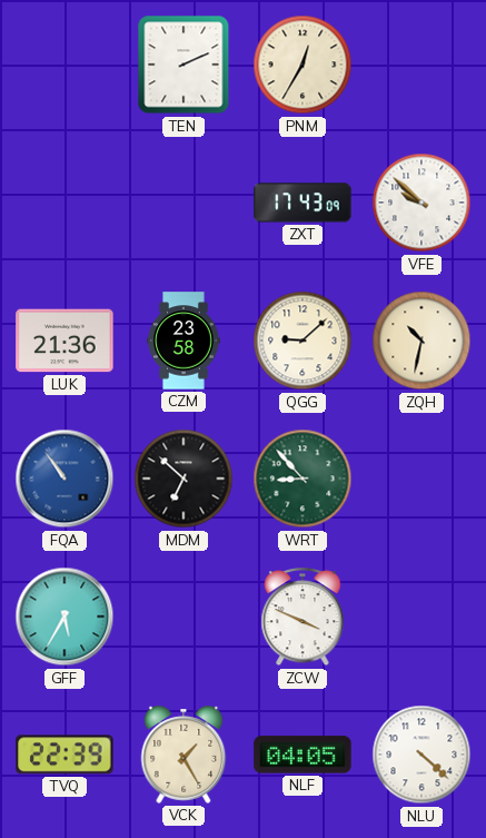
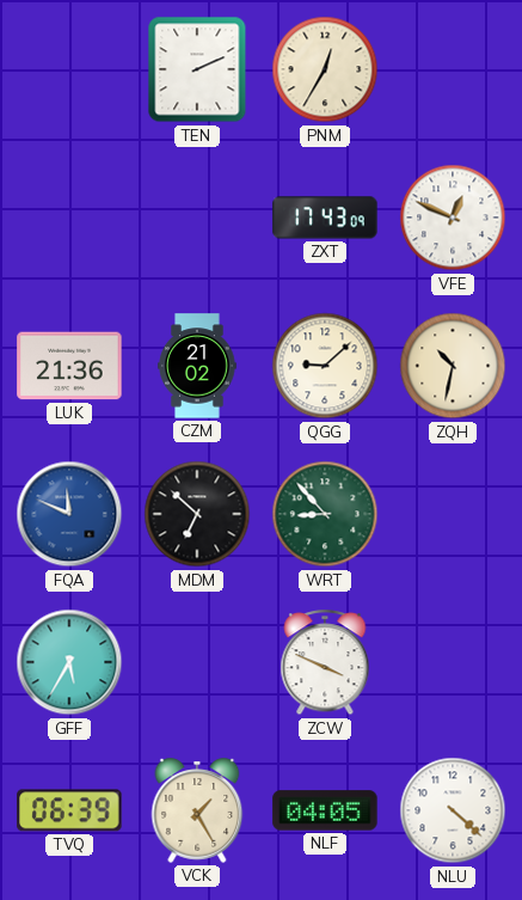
VFE: 9:52 -> 12:49 (453, 218)
CZM: 23:58 -> 21:02 (197, 366)
FQA: 10:54 -> 11:49 (69, 514)
TVQ: 22:39 -> 06:39 (69, 810)
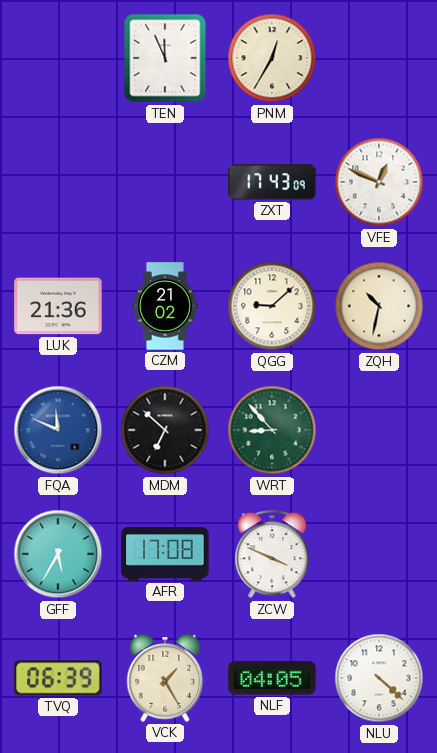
TEN: 2:11 -> 11:56 (165, 58)
AFR: none -> 17:08 (165, 555)
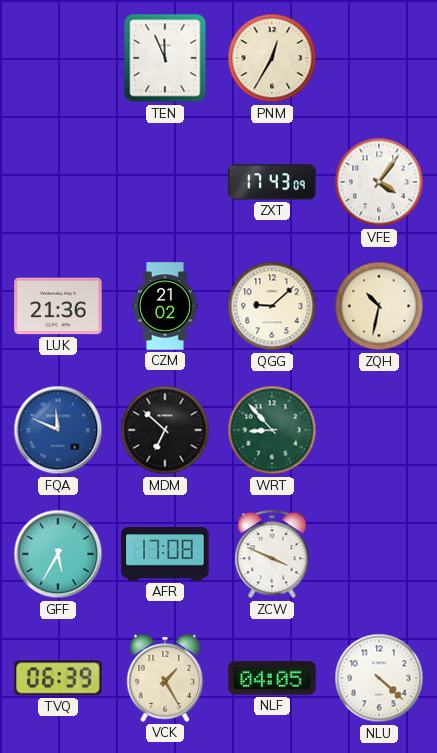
VFE: 12:49 -> 4:06 (379, 182)
